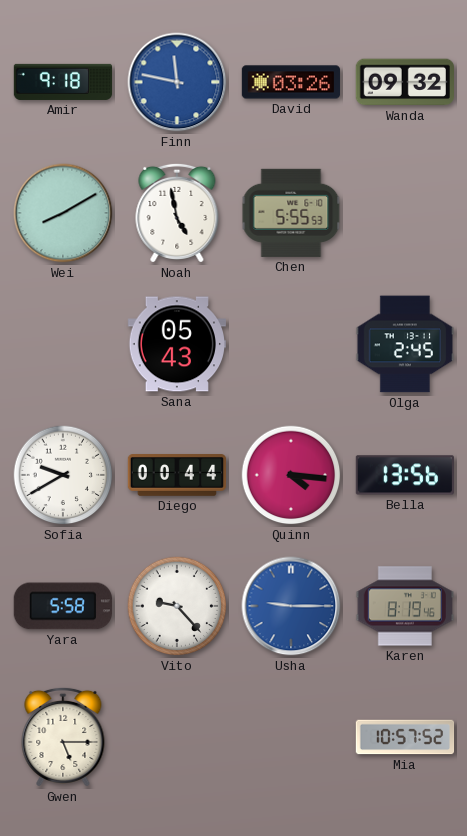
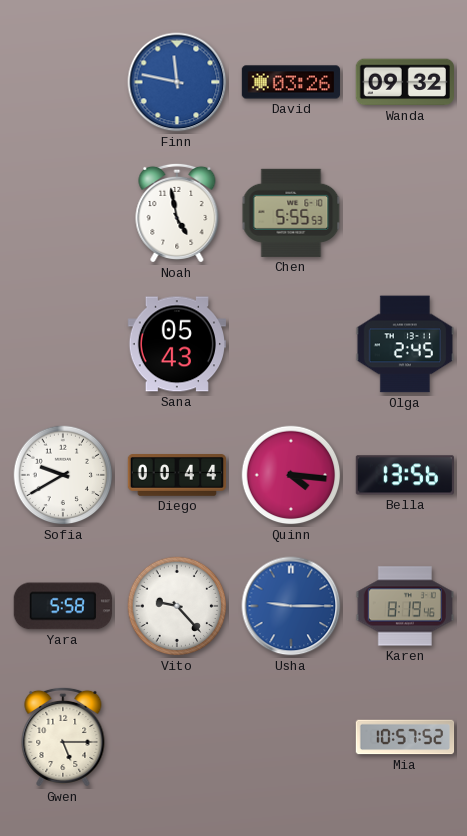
Amir: 9:18 -> none (63, 82)
Wei: 8:10 -> none (63, 213)
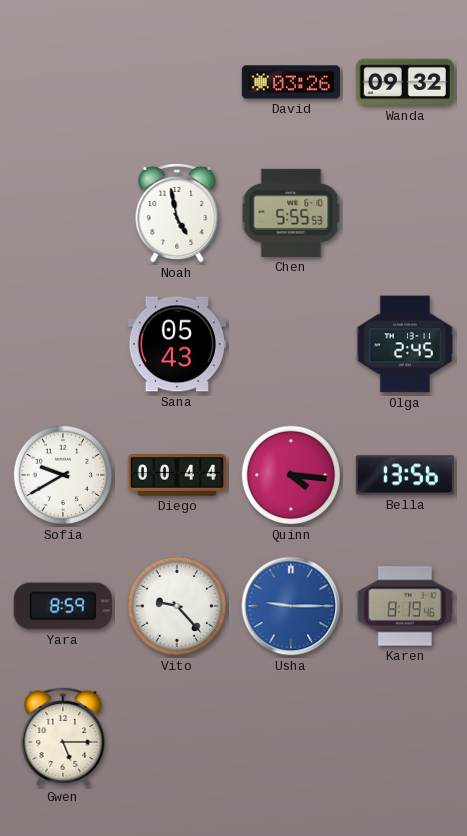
Finn: 11:47 -> none (177, 82)
Yara: 5:58 -> 8:59 (63, 606)
Mia: 10:57 -> none (405, 737)
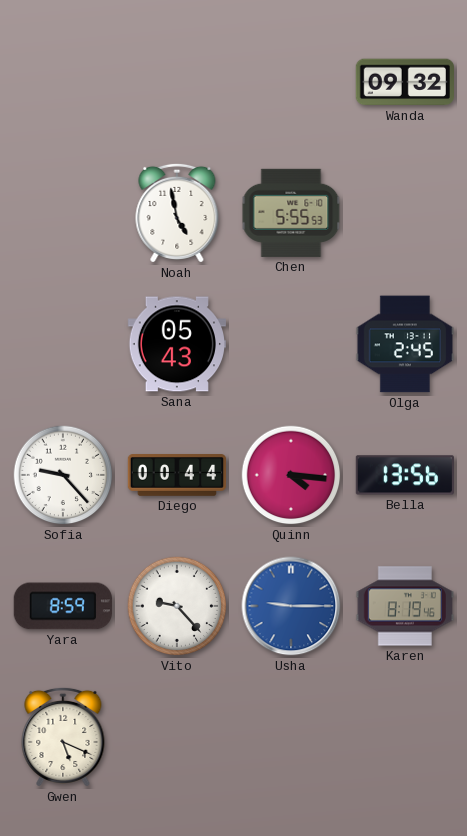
David: 03:26 -> none (291, 82)
Sofia: 9:40 -> 9:23 (63, 475)
Gwen: 5:15 -> 5:19 (63, 737)
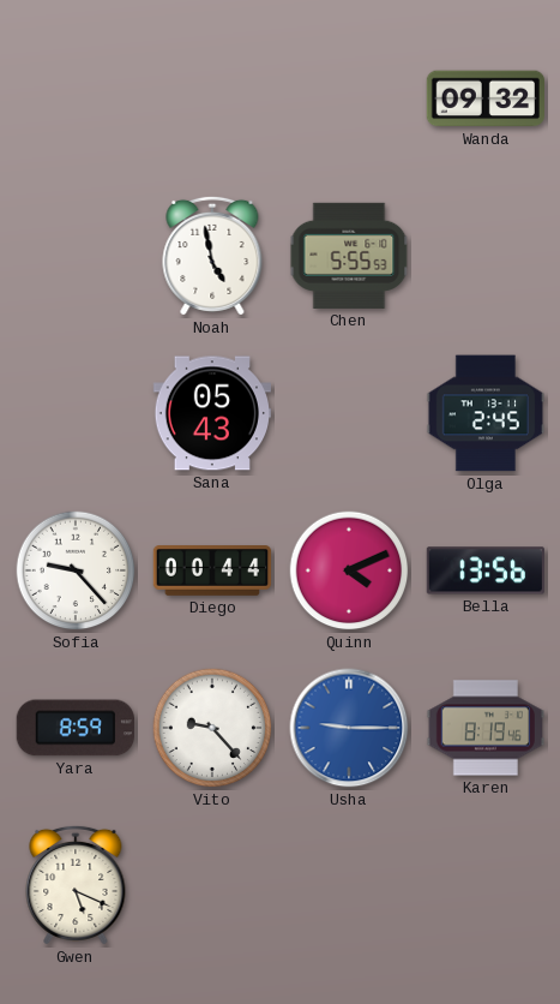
Quinn: 4:16 -> 4:11 (349, 570)
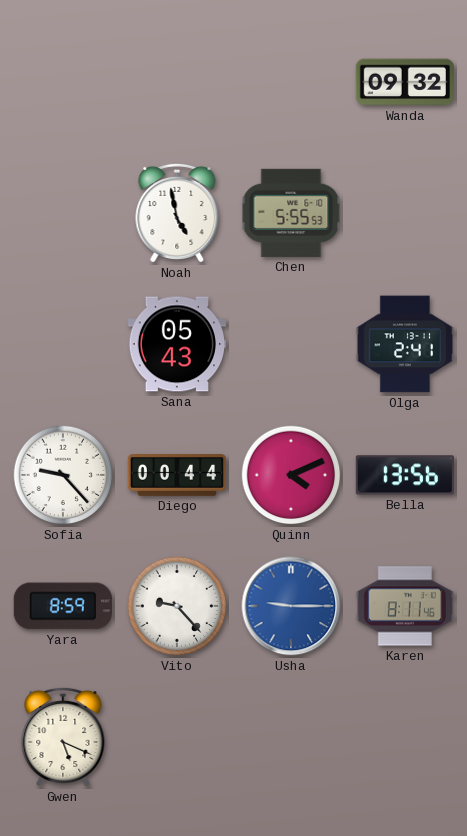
Olga: 2:45 -> 2:41 (404, 344)
Karen: 8:19 -> 8:11 (404, 606)
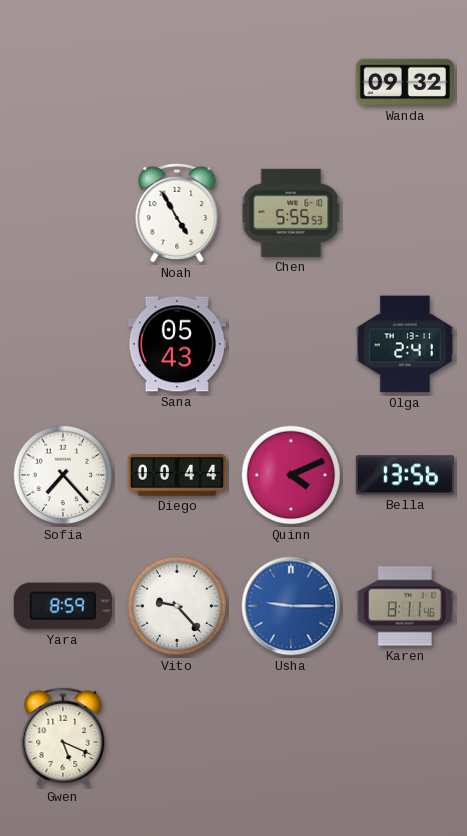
Noah: 4:58 -> 4:55 (177, 213)
Sofia: 9:23 -> 7:23 (63, 475)
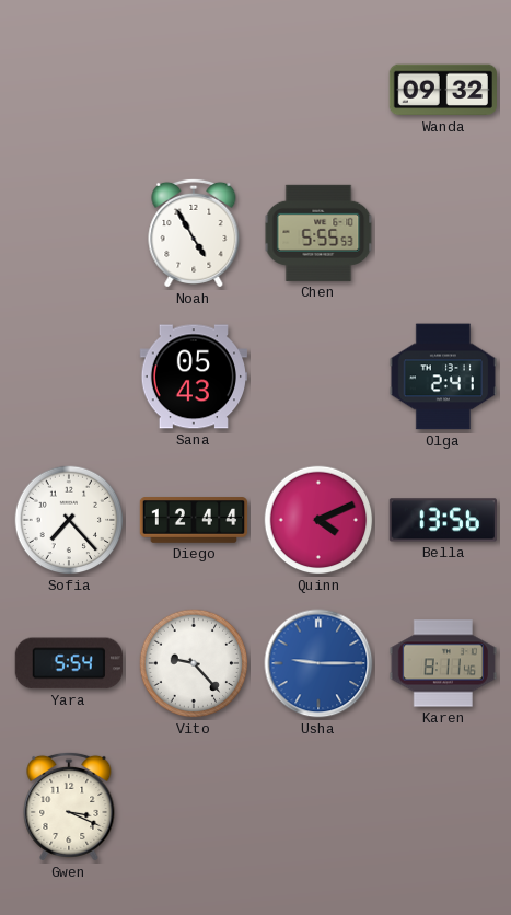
Diego: 00:44 -> 12:44 (194, 520)
Yara: 8:59 -> 5:54 (69, 663)
Gwen: 5:19 -> 3:19 (69, 807)
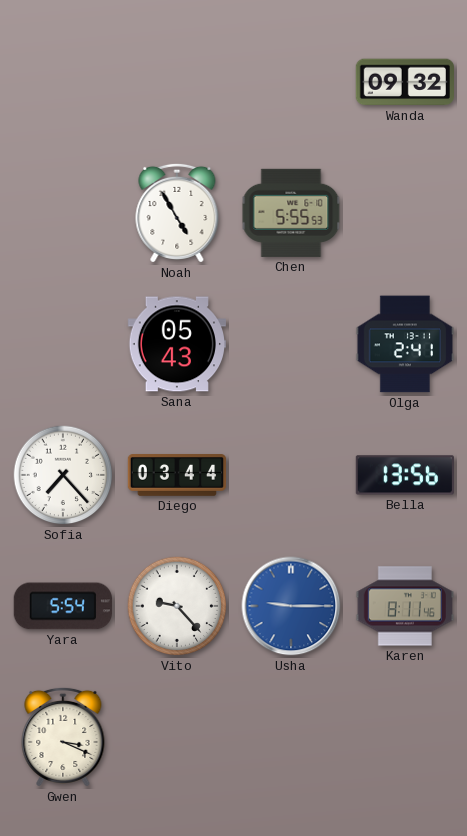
Diego: 12:44 -> 03:44 (177, 475)
Quinn: 4:11 -> none (318, 520)
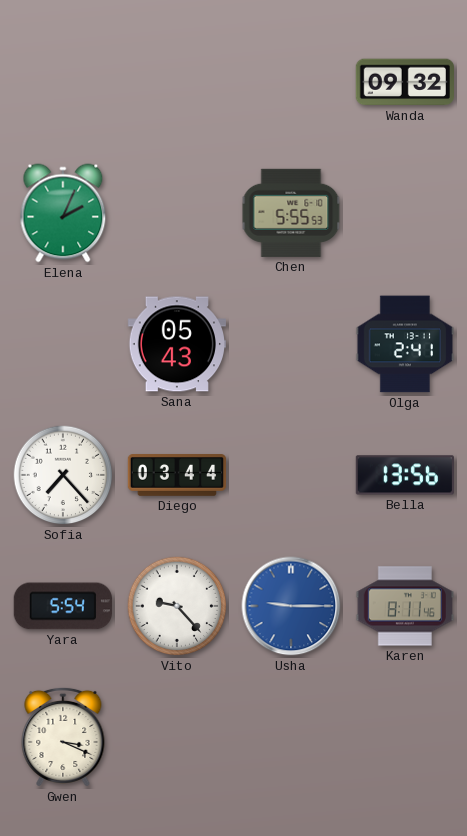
Elena: none -> 2:04 (63, 213)
Noah: 4:55 -> none (177, 213)
